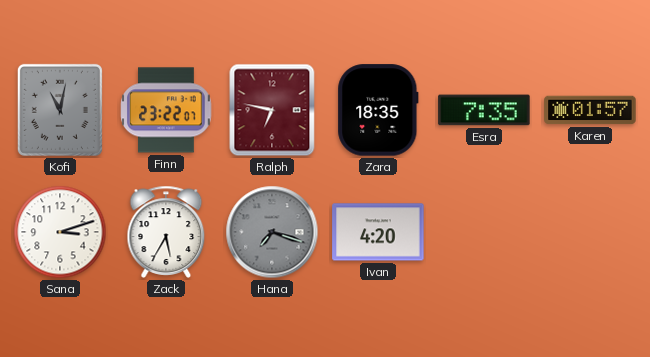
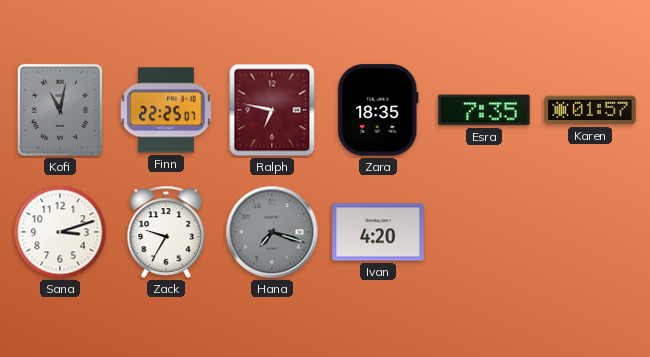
Finn: 23:22 -> 22:25 (166, 110)
Zack: 5:35 -> 9:35 (166, 232)
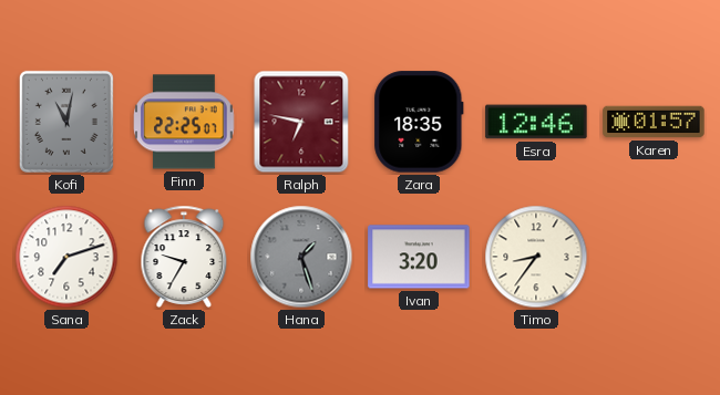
Esra: 7:35 -> 12:46 (536, 122)
Sana: 3:12 -> 7:12 (66, 257)
Hana: 7:18 -> 1:27 (301, 257)
Ivan: 4:20 -> 3:20 (419, 257)
Timo: none -> 8:36 (536, 257)
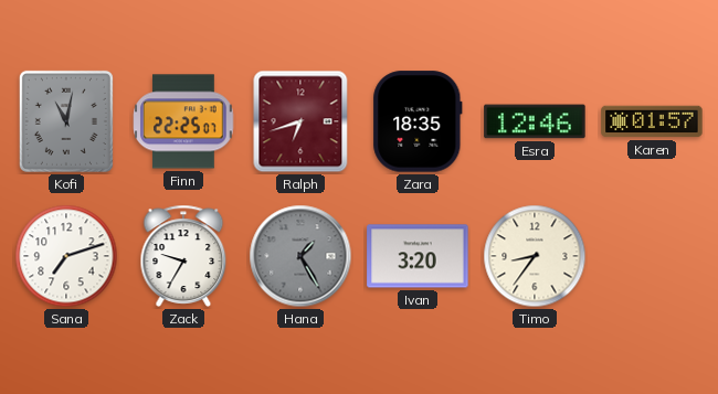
Ralph: 6:47 -> 6:42 (300, 121)
Hana: 1:27 -> 1:25 (300, 256)
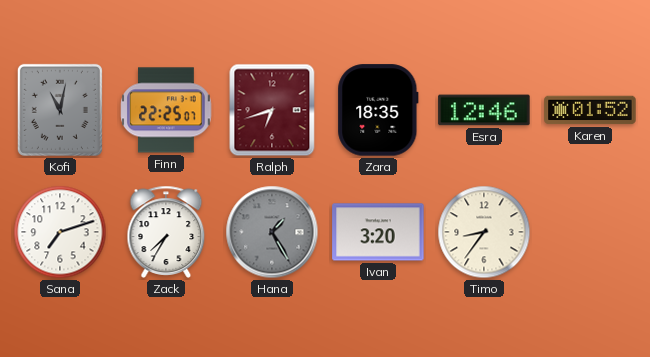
Karen: 01:57 -> 01:52 (590, 110)
Zack: 9:35 -> 7:35 (166, 232)
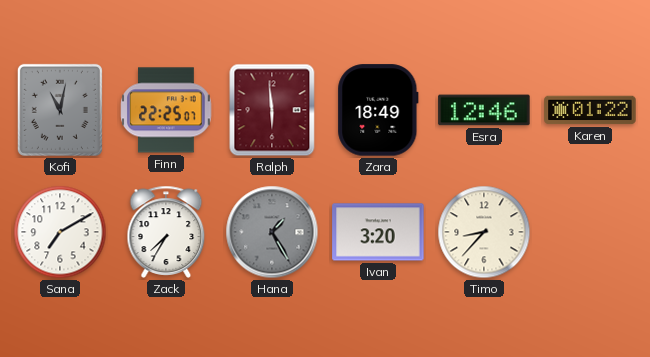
Ralph: 6:42 -> 5:59 (272, 110)
Zara: 18:35 -> 18:49 (378, 110)
Karen: 01:52 -> 01:22 (590, 110)
Sana: 7:12 -> 7:10 (60, 232)
Timo: 8:36 -> 8:37 (484, 232)
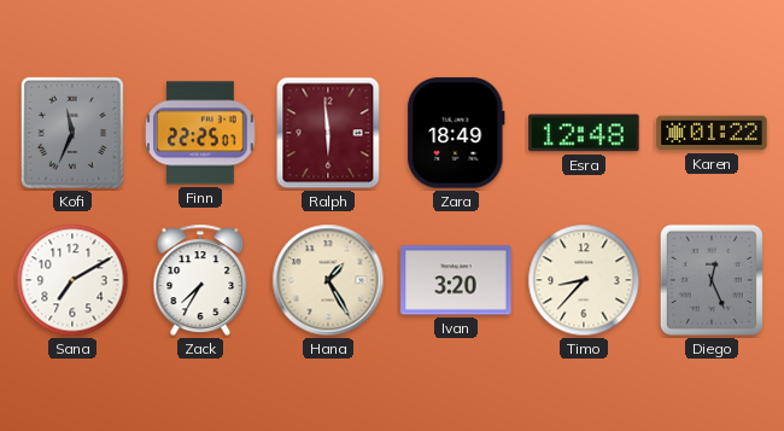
Kofi: 11:02 -> 11:34 (72, 133)
Esra: 12:46 -> 12:48 (584, 133)
Hana dial: grey -> cream (328, 280)
Diego: none -> 12:26 (712, 280)
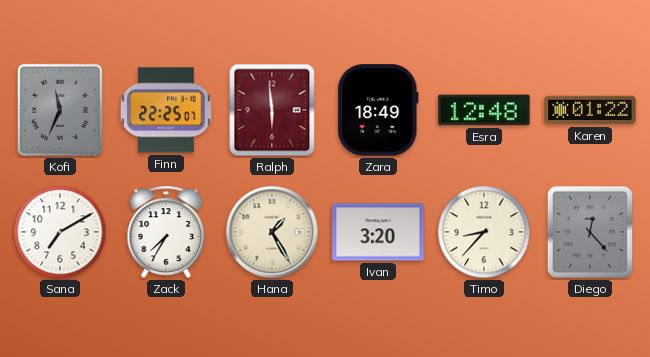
Diego: 12:26 -> 12:23 (590, 232)
